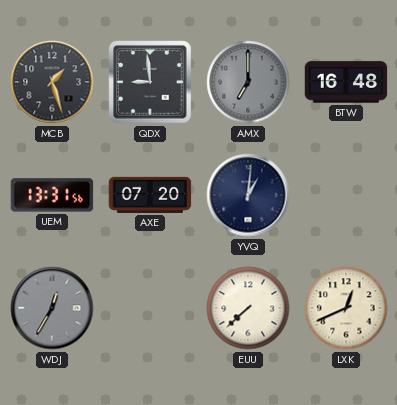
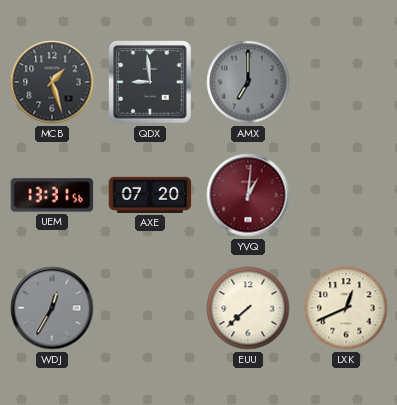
BTW: 16:48 -> none (346, 82)
YVQ dial: navy -> burgundy (248, 195)
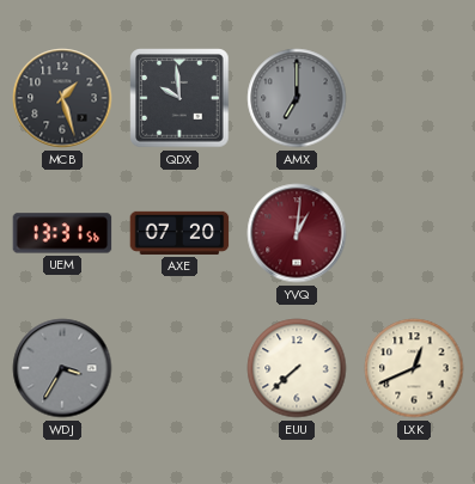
QDX: 8:59 -> 9:59 (179, 98)
WDJ: 12:35 -> 3:35 (62, 368)
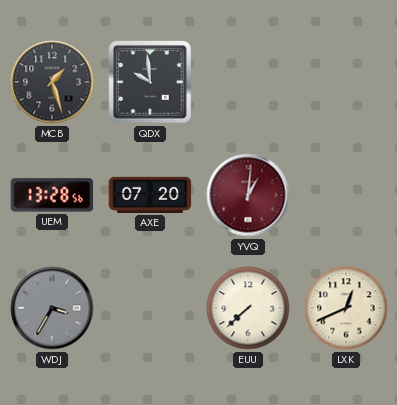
AMX: 7:00 -> none (297, 98)
UEM: 13:31 -> 13:28 (52, 195)
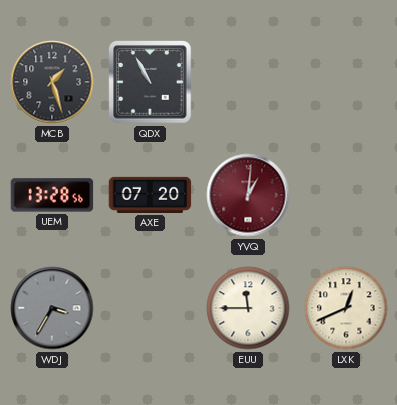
QDX: 9:59 -> 10:55 (150, 82)
EUU: 7:38 -> 11:45 (248, 308)
